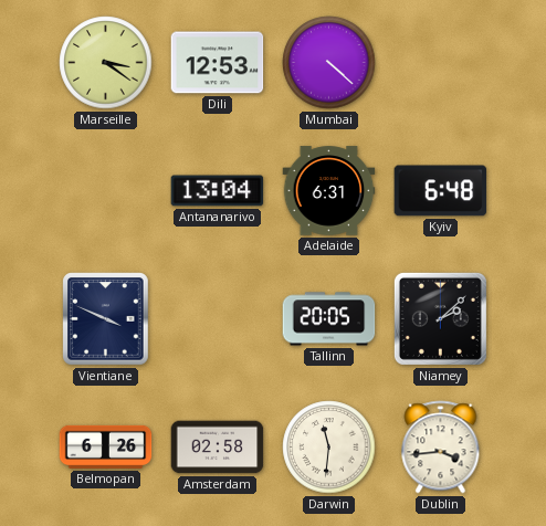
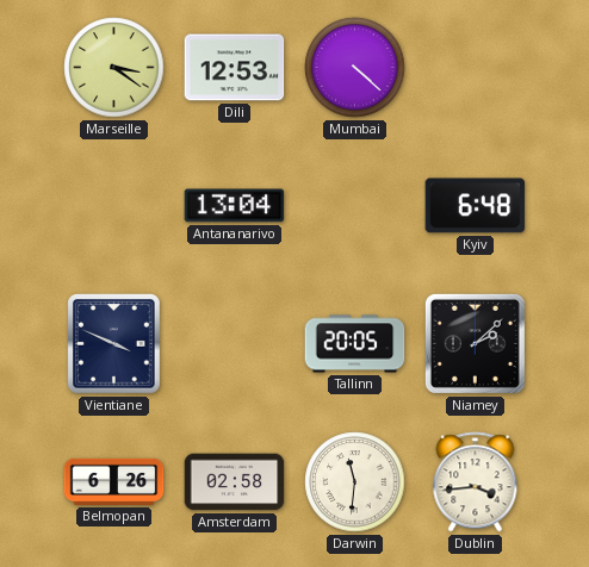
Adelaide: 6:31 -> none (329, 191)
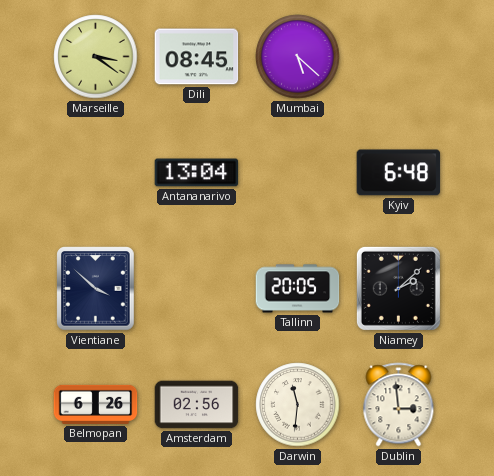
Dili: 12:53 -> 08:45 (197, 57)
Mumbai: 4:22 -> 5:22 (298, 57)
Vientiane: 3:49 -> 3:52 (96, 289)
Amsterdam: 02:58 -> 02:56 (197, 405)
Dublin: 3:44 -> 2:59 (399, 405)
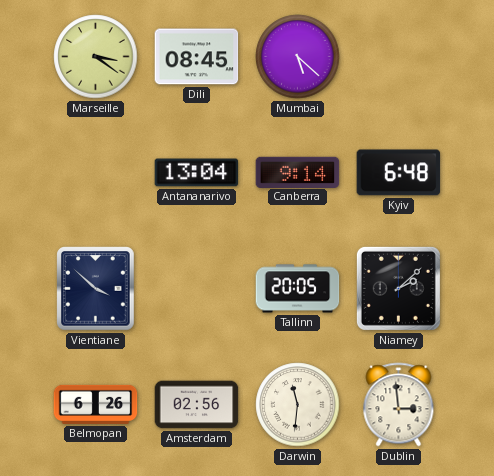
Canberra: none -> 9:14 (298, 172)
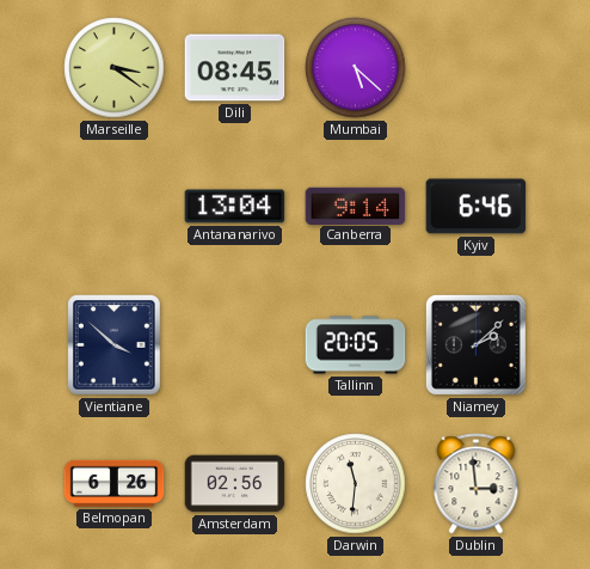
Kyiv: 6:48 -> 6:46 (477, 207)
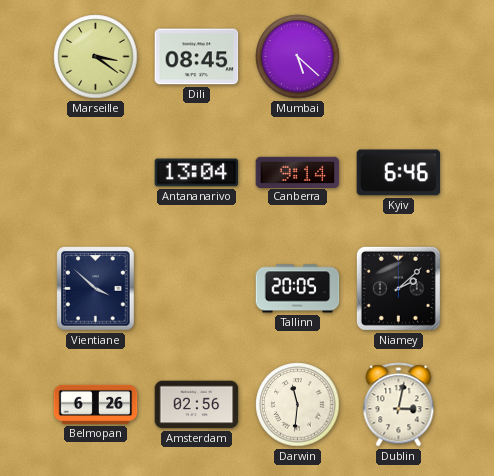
Dublin: 2:59 -> 3:02 (399, 405)
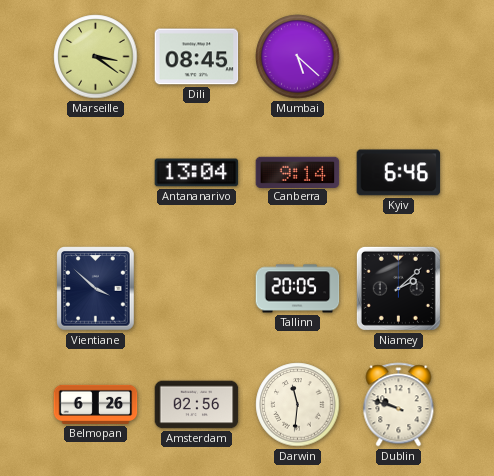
Dublin: 3:02 -> 9:48 (399, 405)
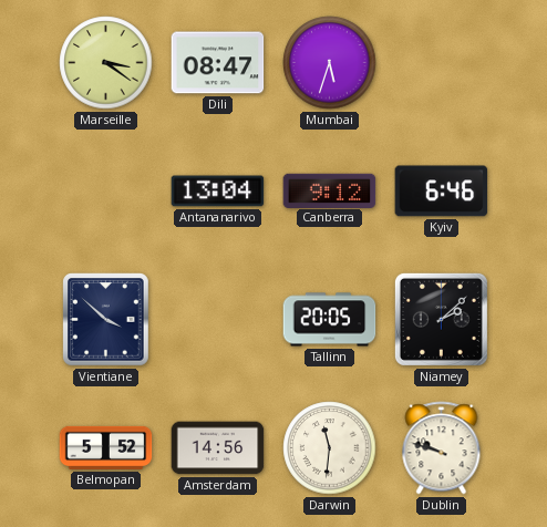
Dili: 08:45 -> 08:47 (218, 63)
Mumbai: 5:22 -> 5:33 (330, 63)
Canberra: 9:14 -> 9:12 (330, 190)
Belmopan: 6:26 -> 5:52 (106, 447)
Amsterdam: 02:56 -> 14:56 (218, 448)
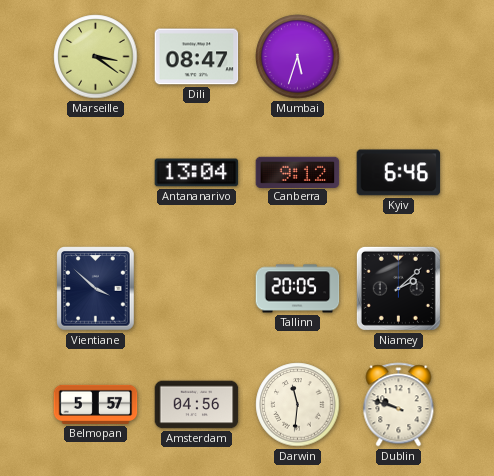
Belmopan: 5:52 -> 5:57 (96, 404)
Amsterdam: 14:56 -> 04:56 (197, 405)
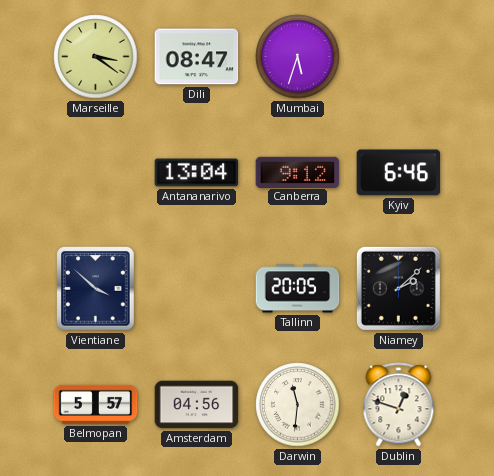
Dublin: 9:48 -> 12:48 (399, 405)
